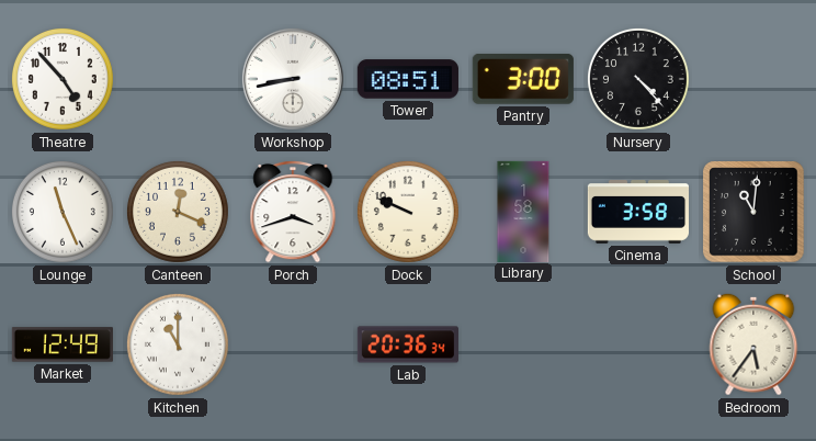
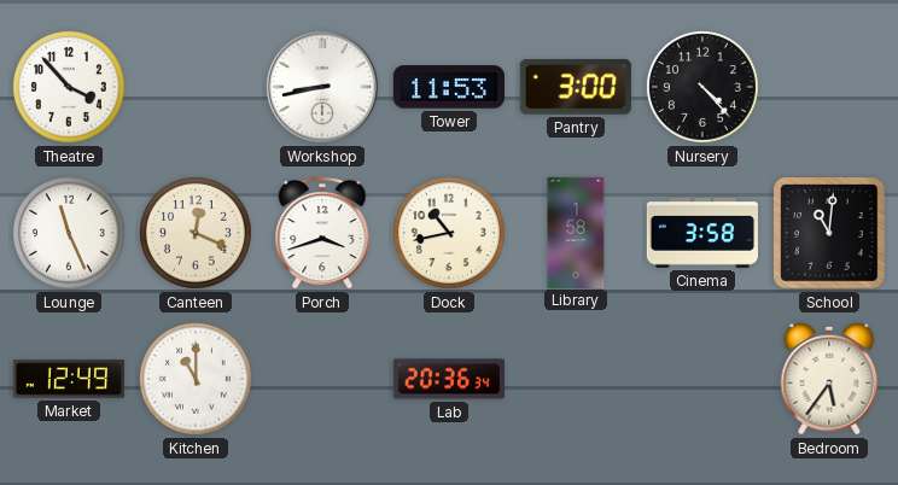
Theatre: 4:53 -> 3:53 (69, 87)
Tower: 08:51 -> 11:53 (449, 87)
Dock: 9:49 -> 10:43 (449, 233)
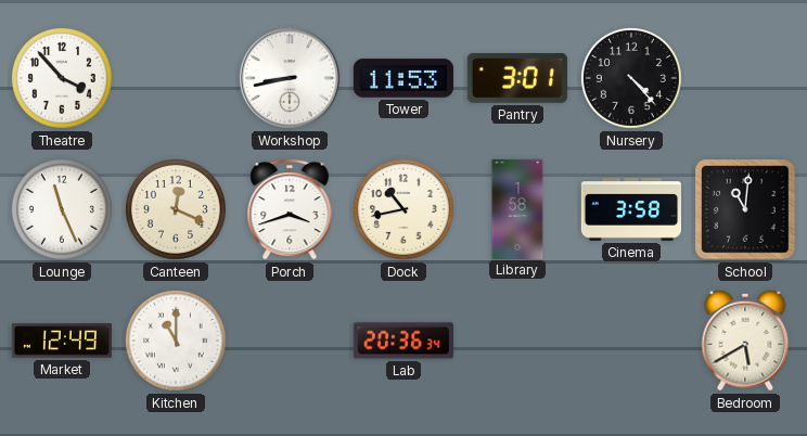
Pantry: 3:00 -> 3:01 (517, 78)
Bedroom: 5:36 -> 5:40 (745, 341)
